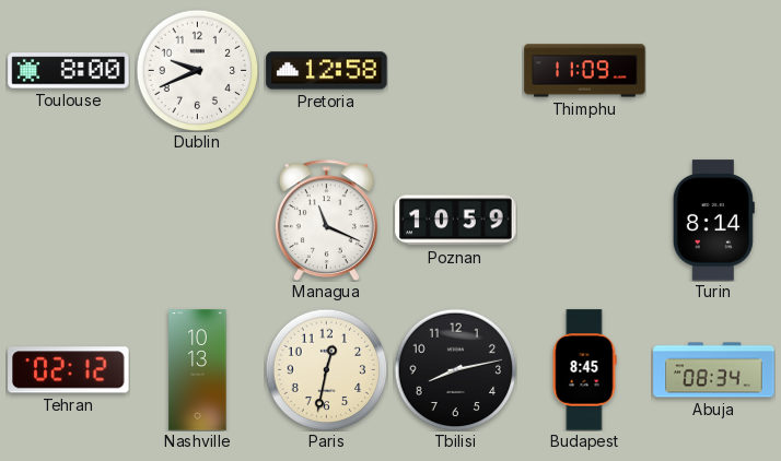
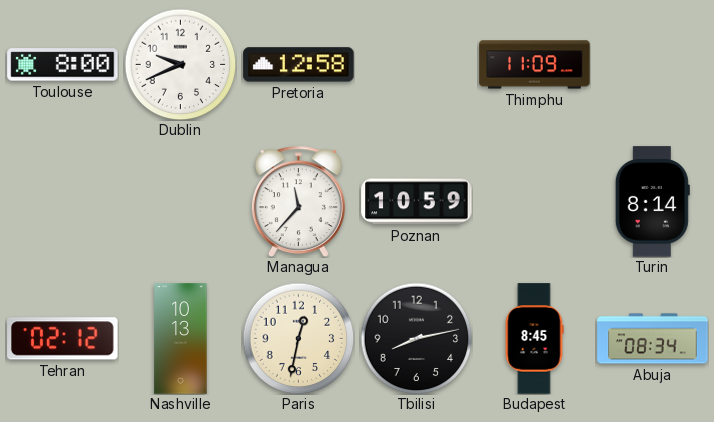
Managua: 11:19 -> 11:37 (298, 201)
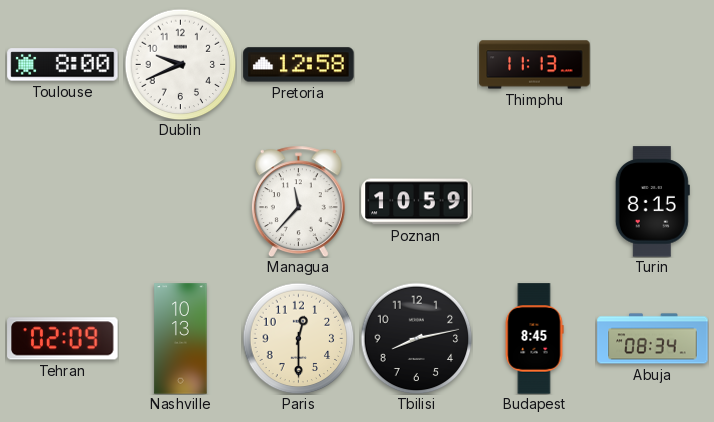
Thimphu: 11:09 -> 11:13 (535, 65)
Turin: 8:14 -> 8:15 (652, 202)
Tehran: 02:12 -> 02:09 (63, 339)
Paris: 12:32 -> 12:30 (298, 338)
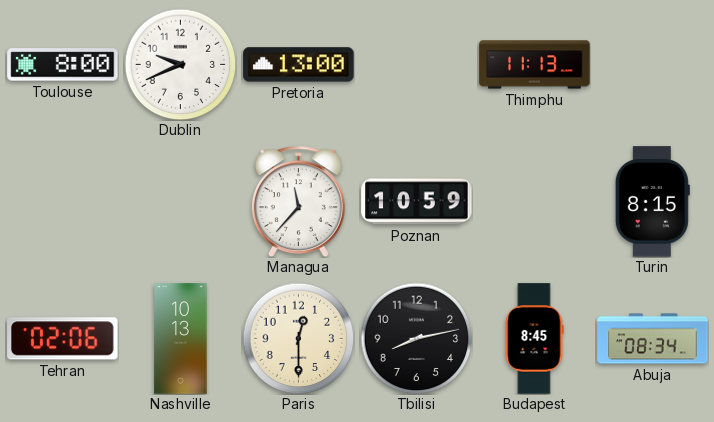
Pretoria: 12:58 -> 13:00 (299, 65)
Tehran: 02:09 -> 02:06 (63, 339)
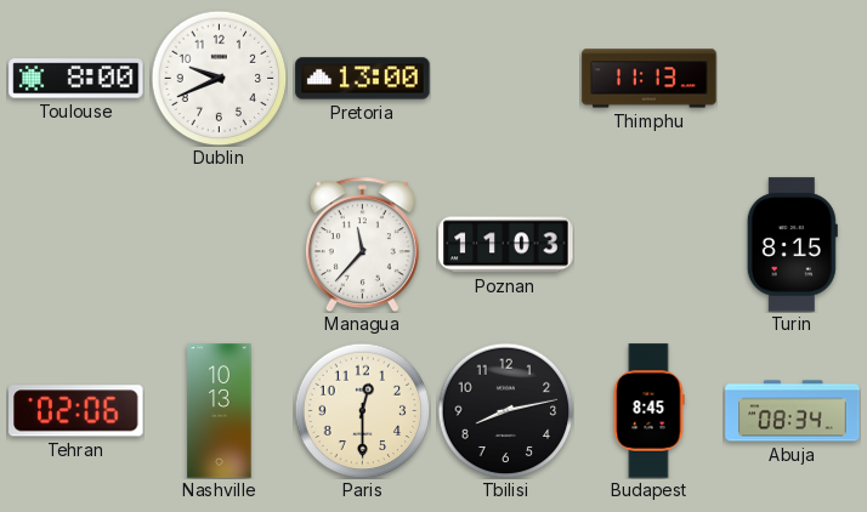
Poznan: 10:59 -> 11:03 (506, 245)
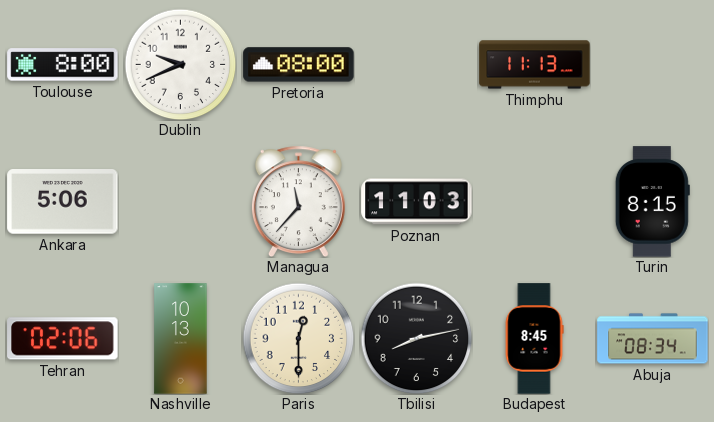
Pretoria: 13:00 -> 08:00 (299, 65)
Ankara: none -> 5:06 (63, 202)
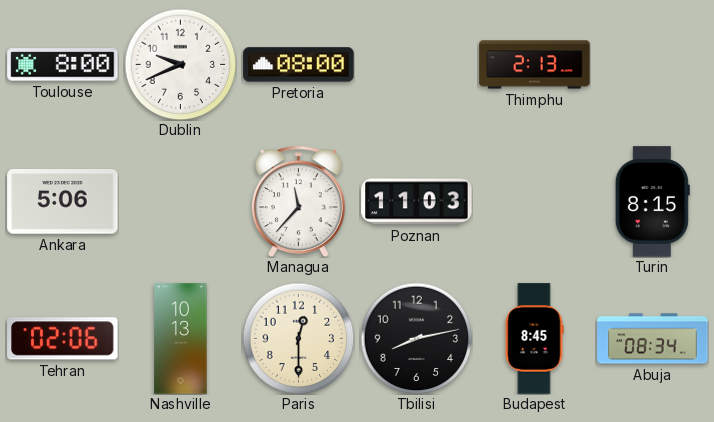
Thimphu: 11:13 -> 2:13 (535, 65)
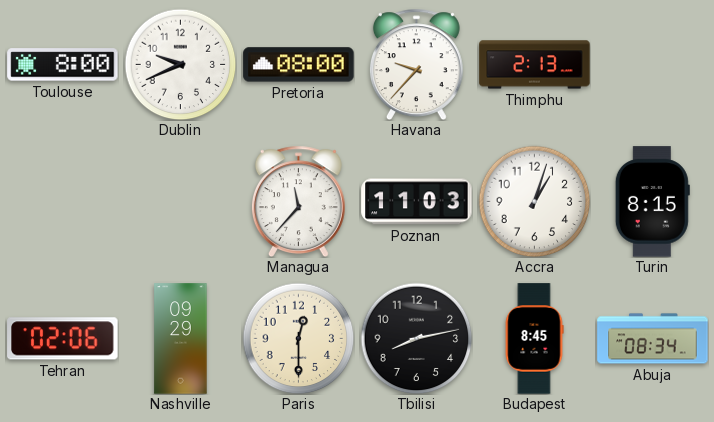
Havana: none -> 9:37 (416, 64)
Ankara: 5:06 -> none (63, 202)
Accra: none -> 1:03 (534, 201)
Nashville: 10:13 -> 09:29 (181, 339)
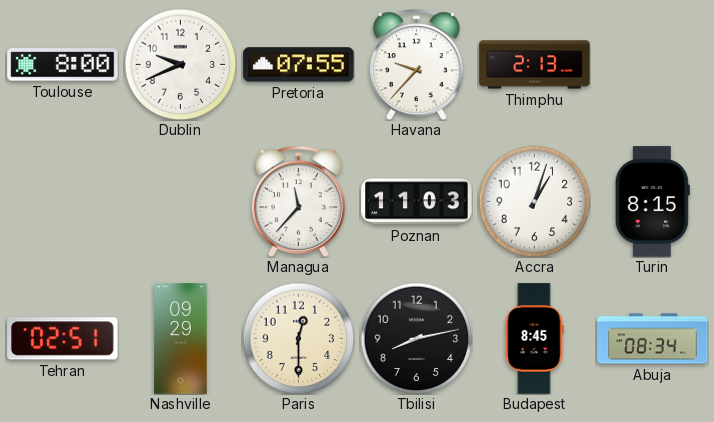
Pretoria: 08:00 -> 07:55 (299, 65)
Tehran: 02:06 -> 02:51 (63, 339)
